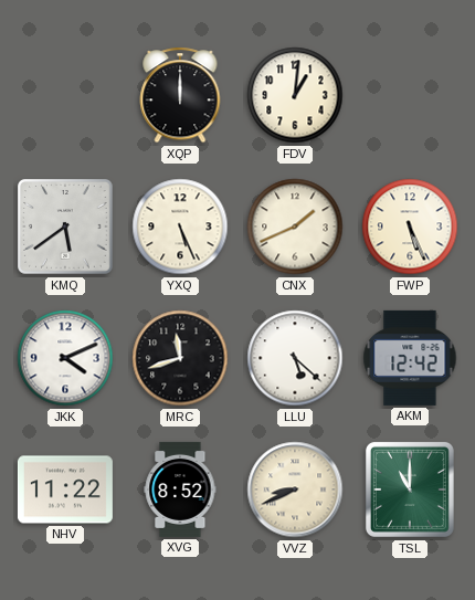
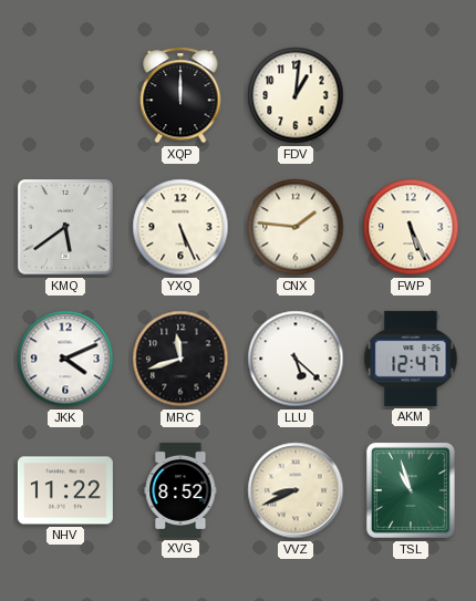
CNX: 1:41 -> 1:46 (296, 227)
AKM: 12:42 -> 12:47 (411, 359)
TSL: 11:00 -> 10:57 (411, 490)
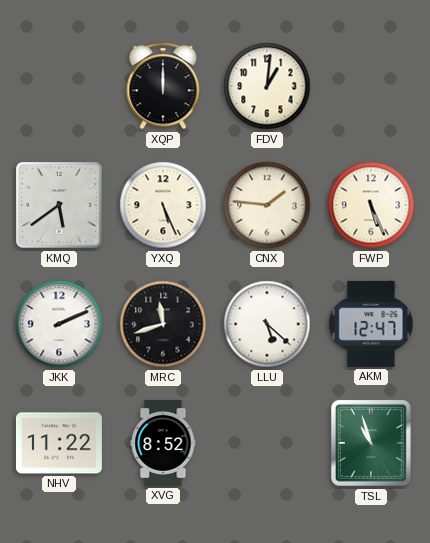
JKK: 4:11 -> 2:11 (59, 324)
VVZ: 8:41 -> none (296, 490)
